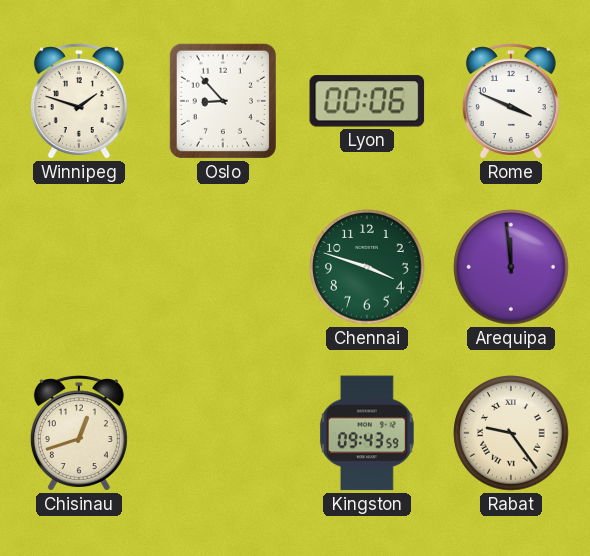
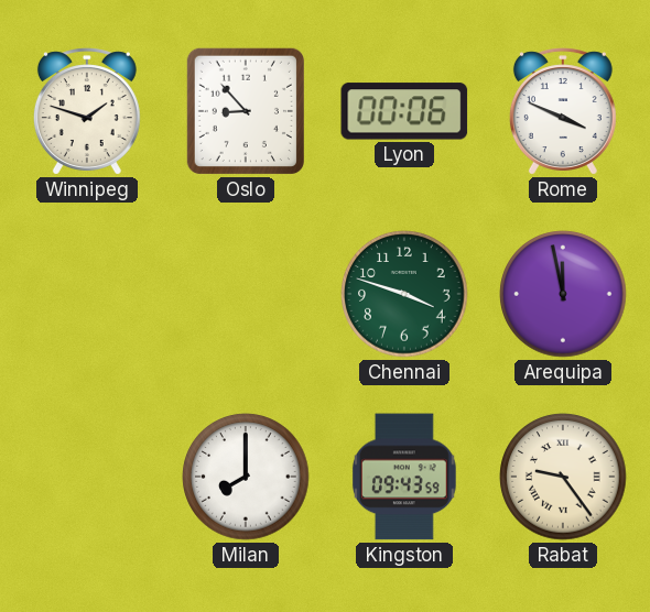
Arequipa: 11:59 -> 11:58 (563, 294)
Chisinau: 12:42 -> none (79, 433)
Milan: none -> 8:00 (246, 477)
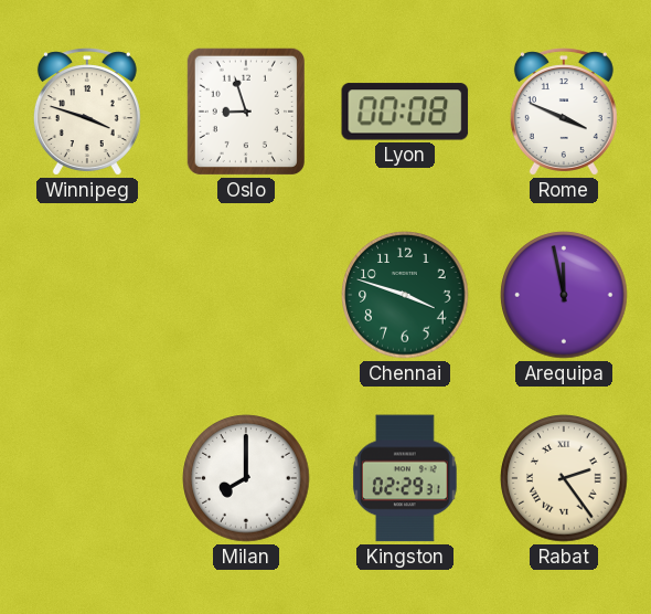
Winnipeg: 1:48 -> 3:48 (87, 112)
Oslo: 8:53 -> 8:57 (246, 112)
Lyon: 00:06 -> 00:08 (405, 112)
Kingston: 09:43 -> 02:29 (405, 478)
Rabat: 9:24 -> 2:24 (564, 478)
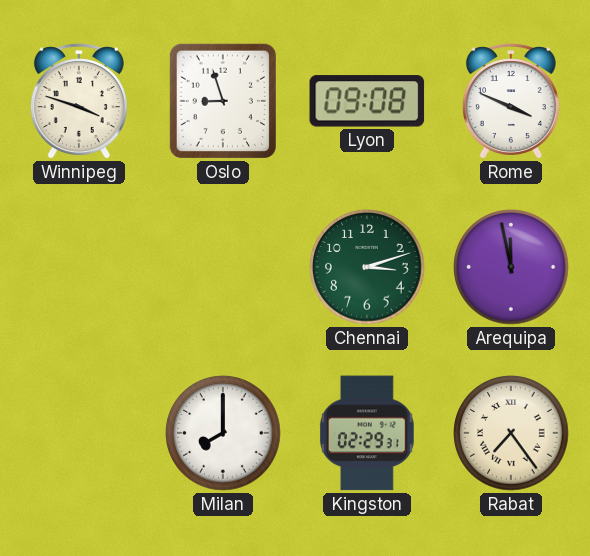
Lyon: 00:08 -> 09:08 (367, 101)
Chennai: 3:48 -> 3:12 (367, 267)
Rabat: 2:24 -> 7:24 (511, 433)
